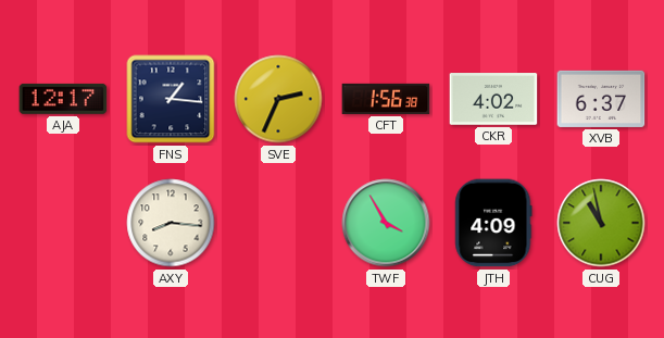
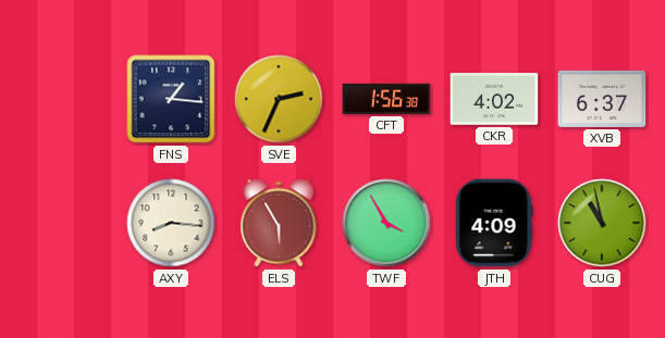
AJA: 12:17 -> none (63, 99)
ELS: none -> 5:55 (279, 223)
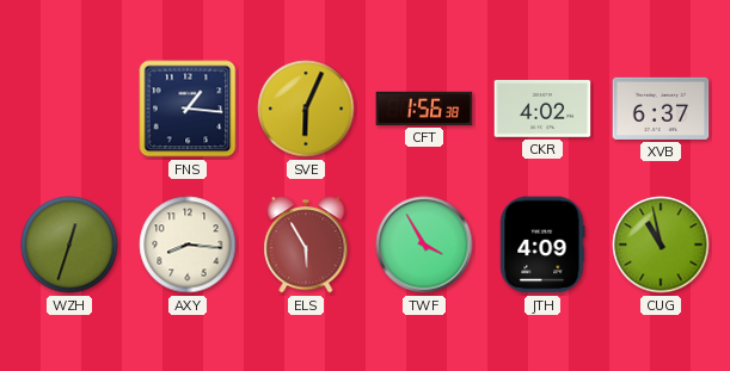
SVE: 2:34 -> 6:04 (306, 109)
WZH: none -> 12:33 (69, 245)
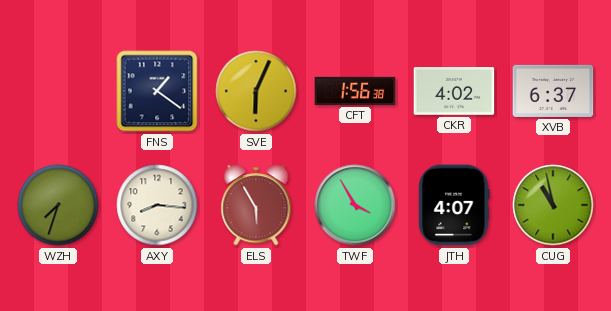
FNS: 1:16 -> 1:21 (157, 91)
WZH: 12:33 -> 7:33 (58, 205)
JTH: 4:09 -> 4:07 (454, 205)
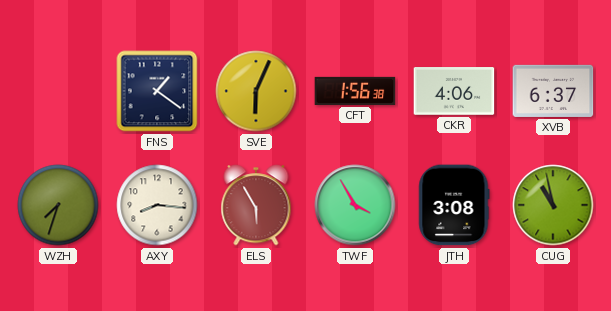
CKR: 4:02 -> 4:06 (454, 91)
JTH: 4:07 -> 3:08 (454, 205)
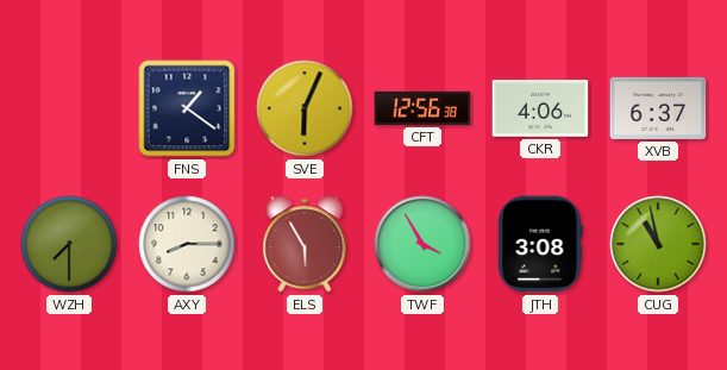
CFT: 1:56 -> 12:56 (422, 108)
WZH: 7:33 -> 7:30 (69, 244)
AXY: 8:16 -> 8:15 (187, 244)
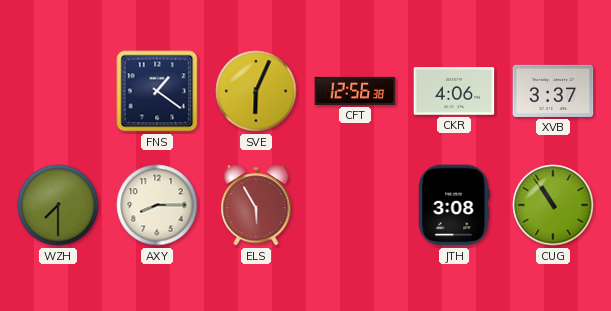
XVB: 6:37 -> 3:37 (553, 91)
TWF: 3:55 -> none (422, 244)
CUG: 10:58 -> 10:54 (553, 205)
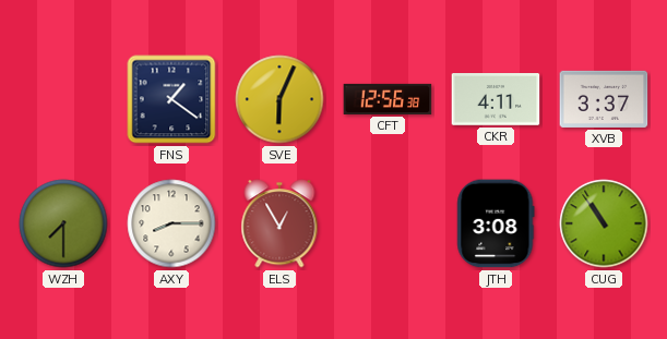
CKR: 4:06 -> 4:11 (496, 99)
ELS: 5:55 -> 12:55 (279, 223)
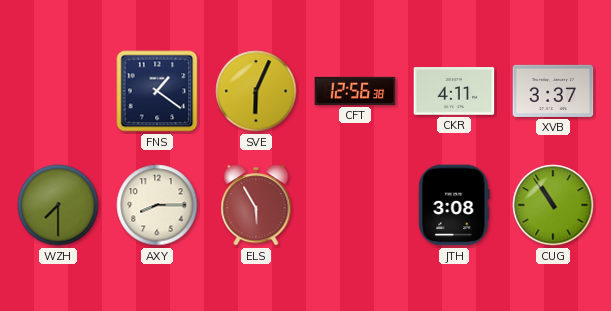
ELS: 12:55 -> 5:55 (256, 205)
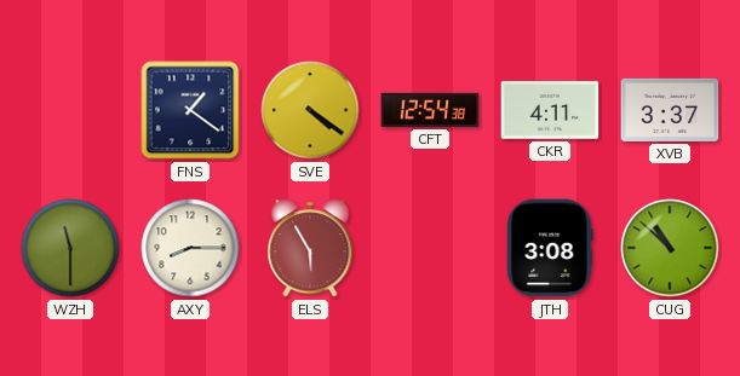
SVE: 6:04 -> 4:21 (310, 110)
CFT: 12:56 -> 12:54 (430, 110)
WZH: 7:30 -> 11:30 (70, 248)
CUG: 10:54 -> 10:52 (670, 248)
